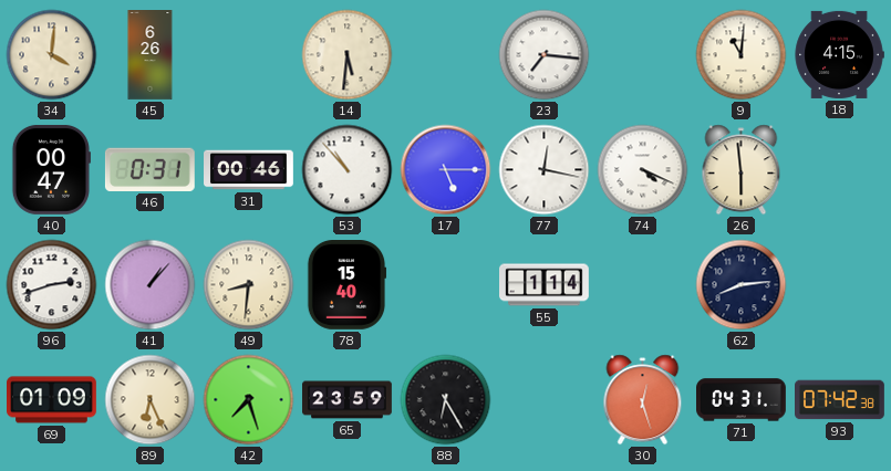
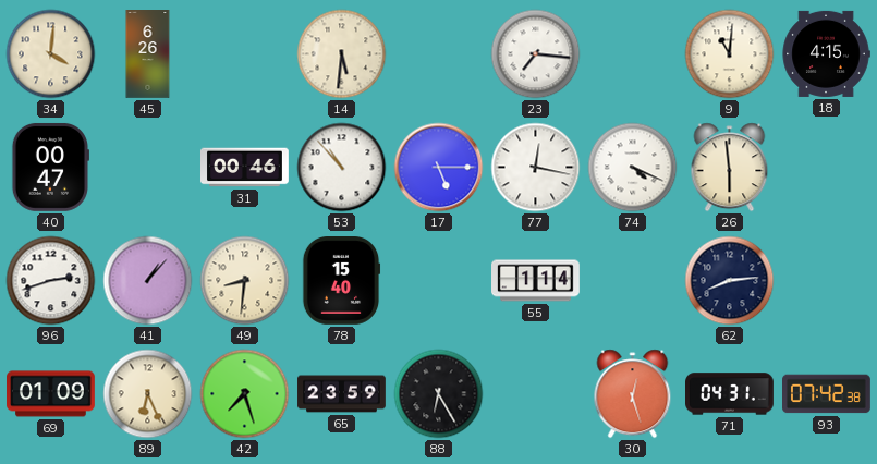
46: 0:31 -> none (149, 169)
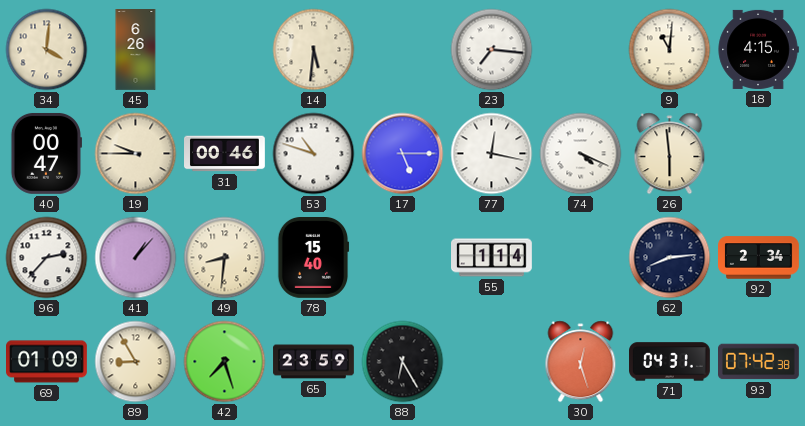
19: none -> 9:45 (136, 154)
53: 10:53 -> 10:48 (314, 154)
96: 2:42 -> 2:37 (47, 258)
92: none -> 2:34 (759, 258)
89: 6:26 -> 8:55 (136, 362)
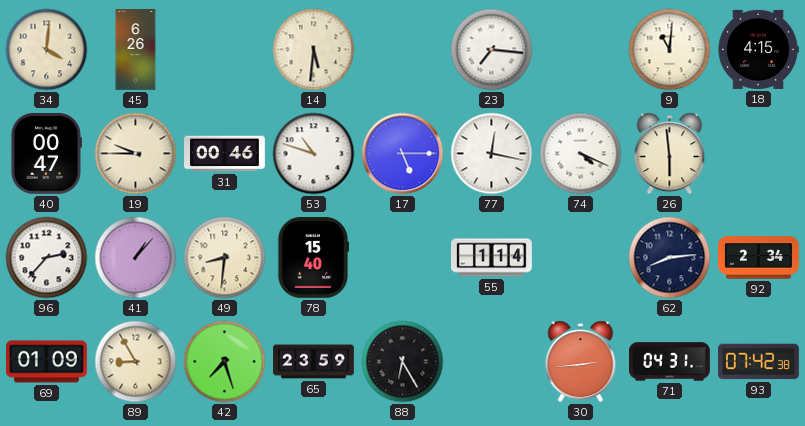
30: 12:27 -> 2:44 (581, 362)
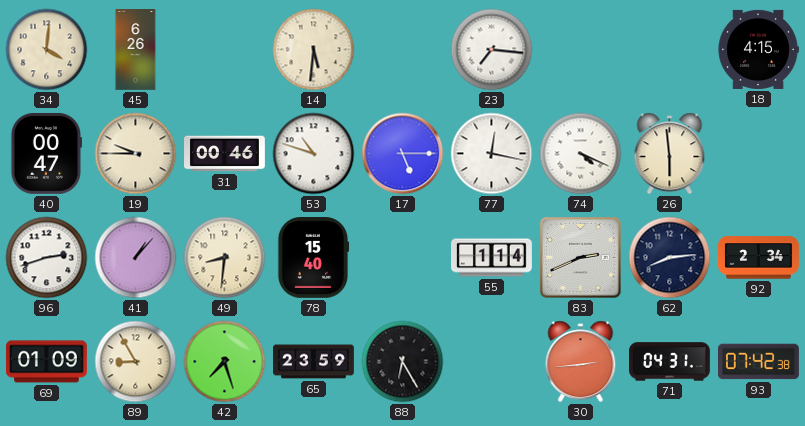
9: 11:01 -> none (670, 50)
96: 2:37 -> 2:42 (47, 258)
83: none -> 2:41 (581, 258)
